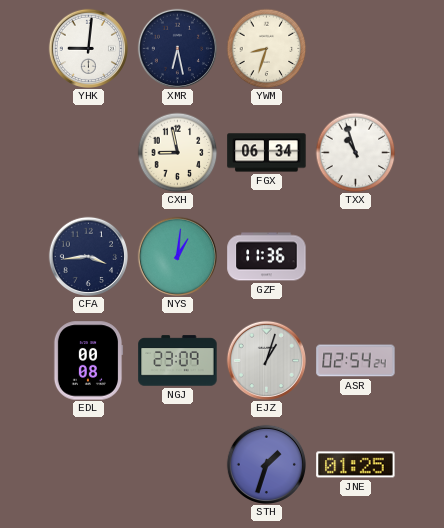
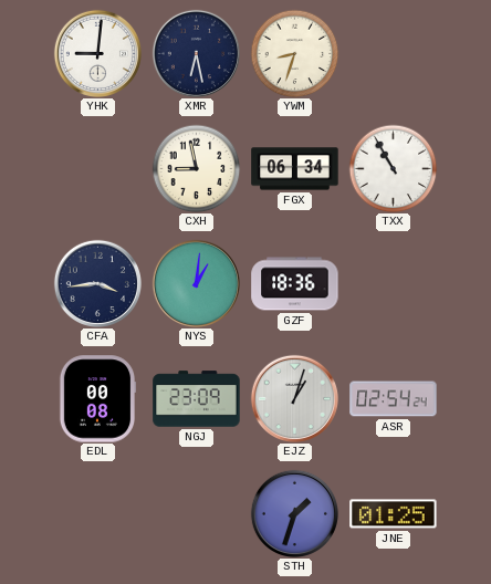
TXX: 10:57 -> 10:55 (393, 168)
GZF: 11:36 -> 18:36 (295, 284)
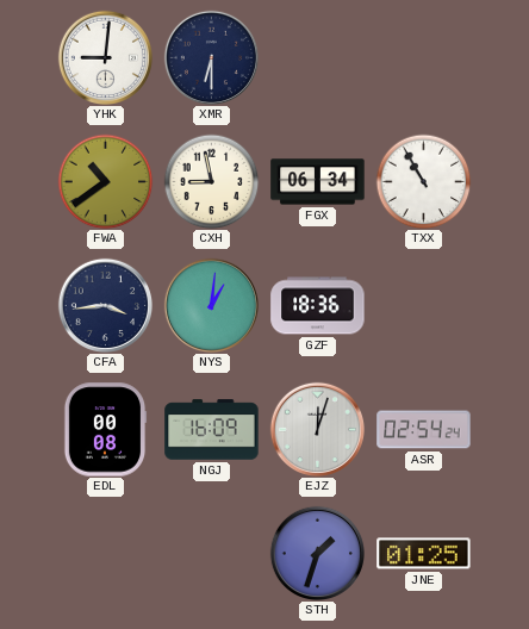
XMR: 6:28 -> 6:30 (211, 57)
YWM: 8:33 -> none (294, 53)
FWA: none -> 10:39 (105, 181)
NGJ: 23:09 -> 16:09 (212, 430)
EJZ: 1:03 -> 12:03 (317, 429)
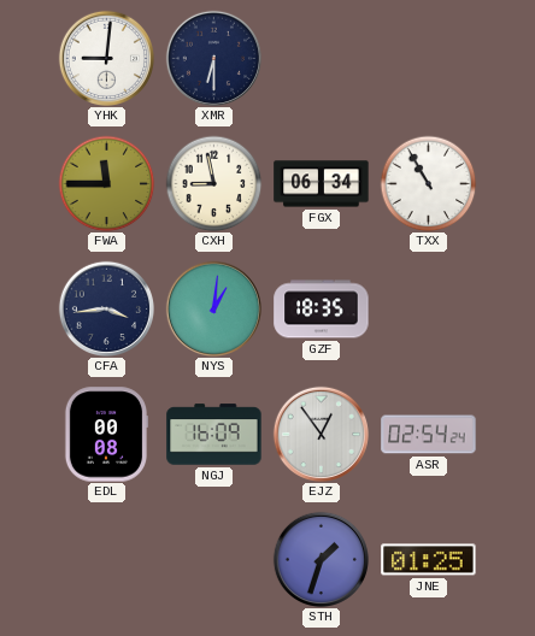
FWA: 10:39 -> 11:45 (106, 183)
GZF: 18:36 -> 18:35 (322, 310)
EJZ: 12:03 -> 12:54 (321, 434)
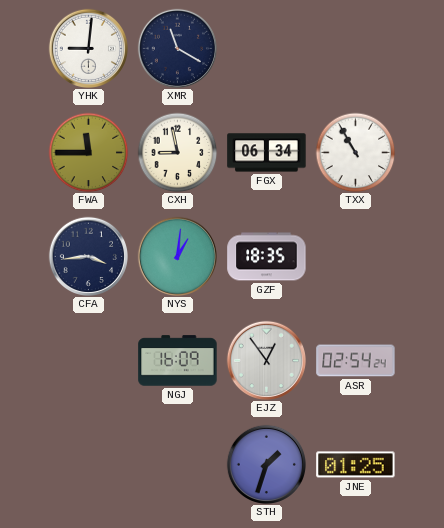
XMR: 6:30 -> 11:20 (177, 48)
EDL: 00:08 -> none (106, 435)
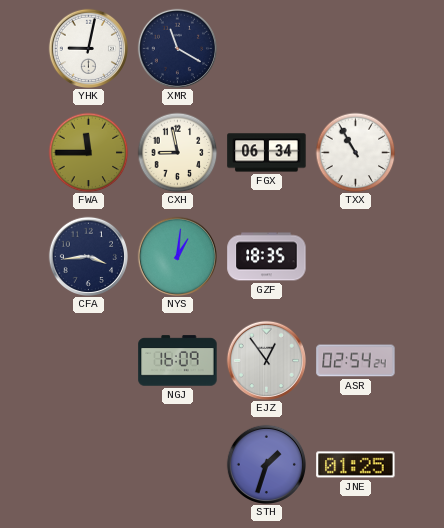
YHK: 9:01 -> 9:02 (88, 48)
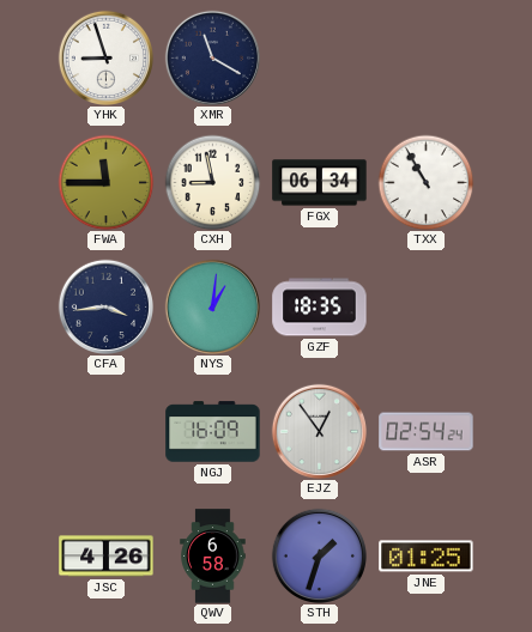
YHK: 9:02 -> 8:57 (105, 57)
JSC: none -> 4:26 (107, 557)
QWV: none -> 6:58 (213, 557)
